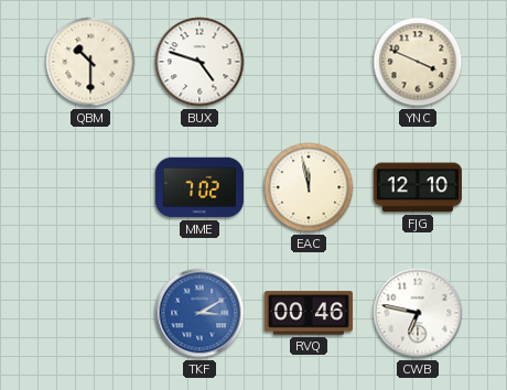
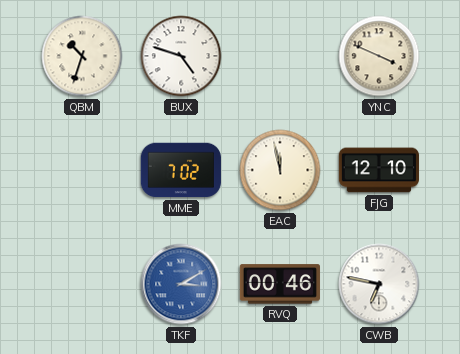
QBM: 10:30 -> 10:33 (82, 56)
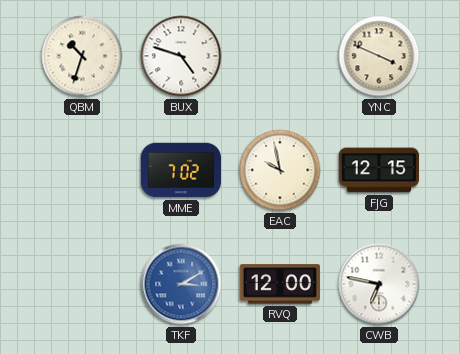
EAC: 11:58 -> 9:58 (280, 170)
FJG: 12:10 -> 12:15 (379, 170)
RVQ: 00:46 -> 12:00 (280, 284)
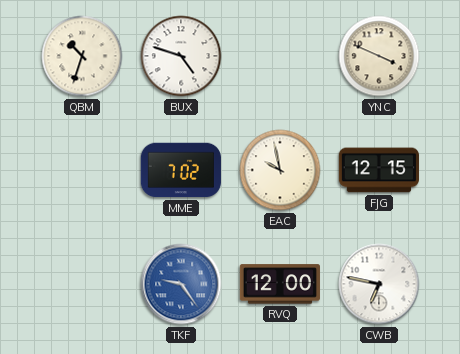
TKF: 3:10 -> 9:24 (181, 284)
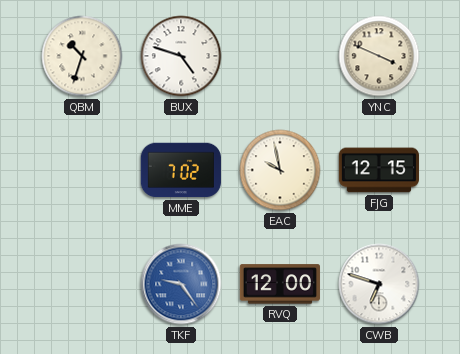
CWB: 6:47 -> 6:48 (379, 284)
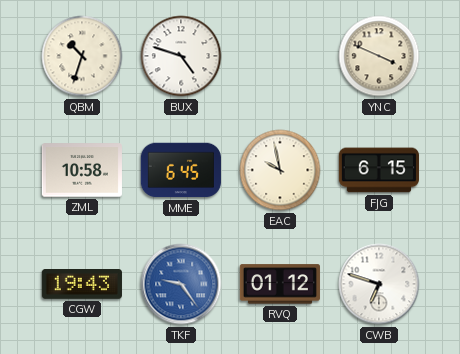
ZML: none -> 10:58 (82, 170)
MME: 7:02 -> 6:45 (181, 170)
FJG: 12:15 -> 6:15 (379, 170)
CGW: none -> 19:43 (82, 285)
RVQ: 12:00 -> 01:12 (280, 284)
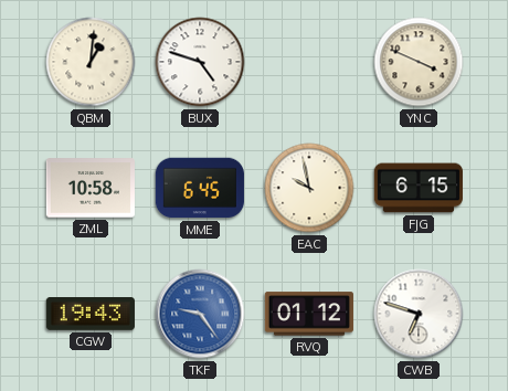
QBM: 10:33 -> 1:01 (91, 62)
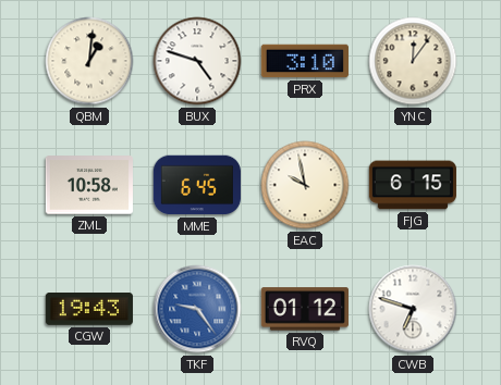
PRX: none -> 3:10 (305, 61)
YNC: 3:49 -> 12:06 (413, 61)
